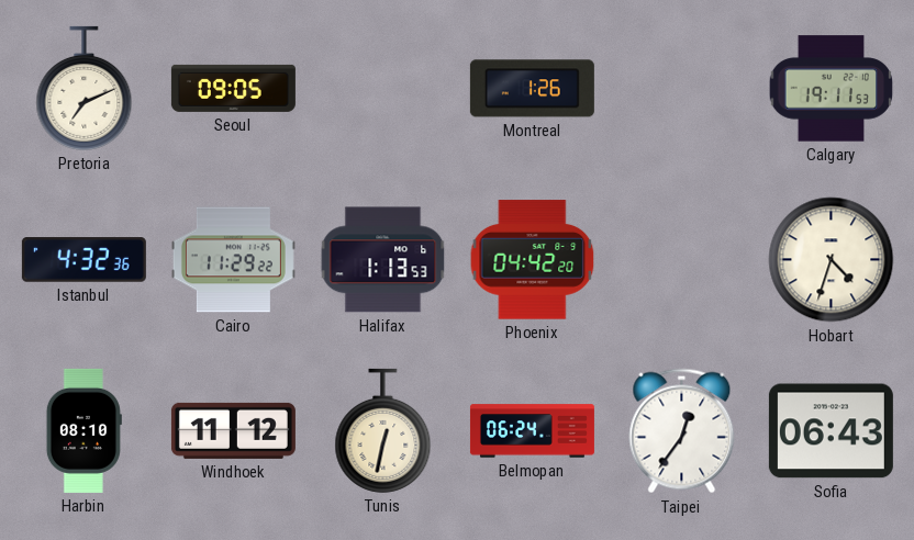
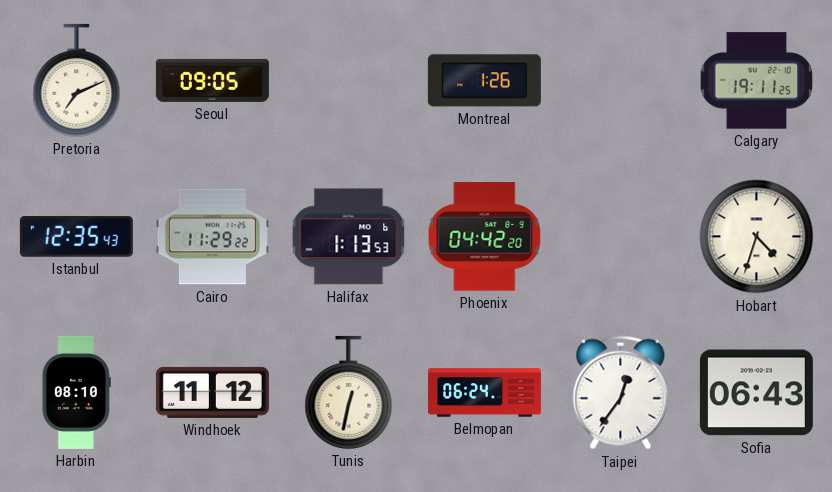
Calgary: 19:11:53 -> 19:11:25 (757, 81)
Istanbul: 4:32 -> 12:35 (76, 237)
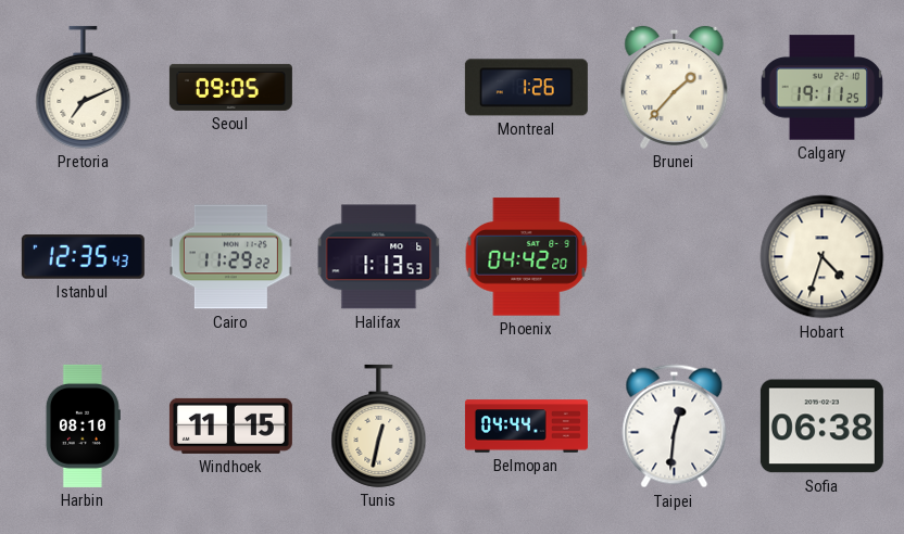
Brunei: none -> 1:37 (675, 87)
Windhoek: 11:12 -> 11:15 (230, 425)
Belmopan: 06:24 -> 04:44 (526, 427)
Taipei: 12:36 -> 12:31 (675, 427)
Sofia: 06:43 -> 06:38 (821, 427)
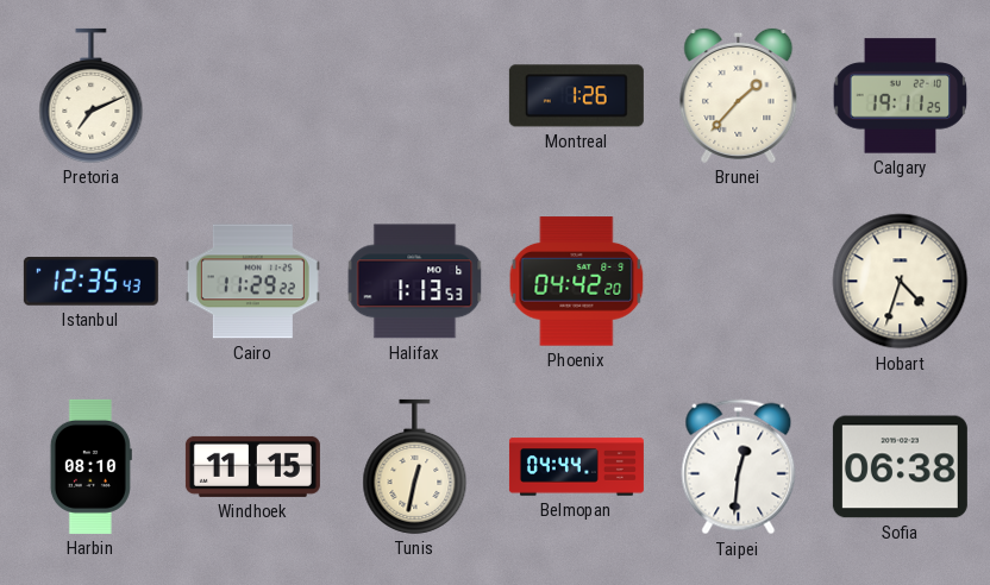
Seoul: 09:05 -> none (230, 87)
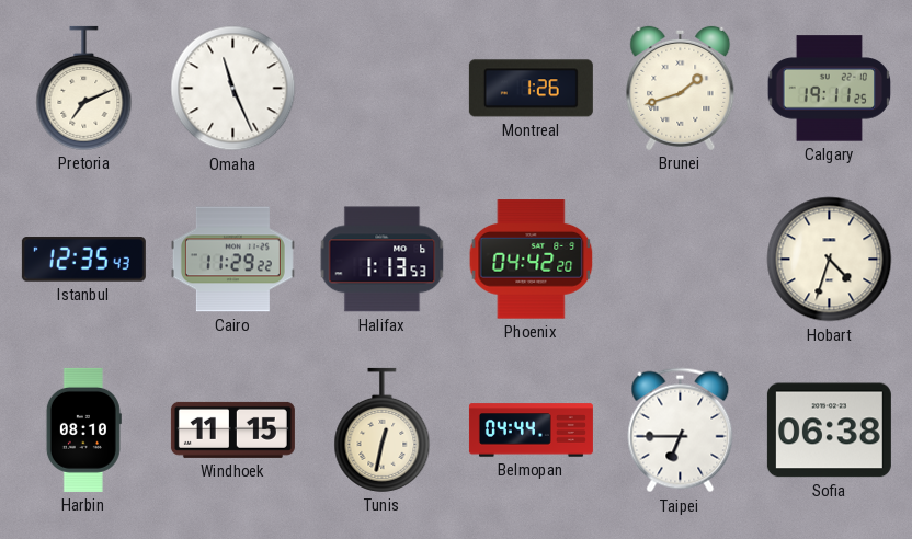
Omaha: none -> 11:26 (233, 89)
Brunei: 1:37 -> 1:42 (681, 88)
Taipei: 12:31 -> 6:45 (681, 431)
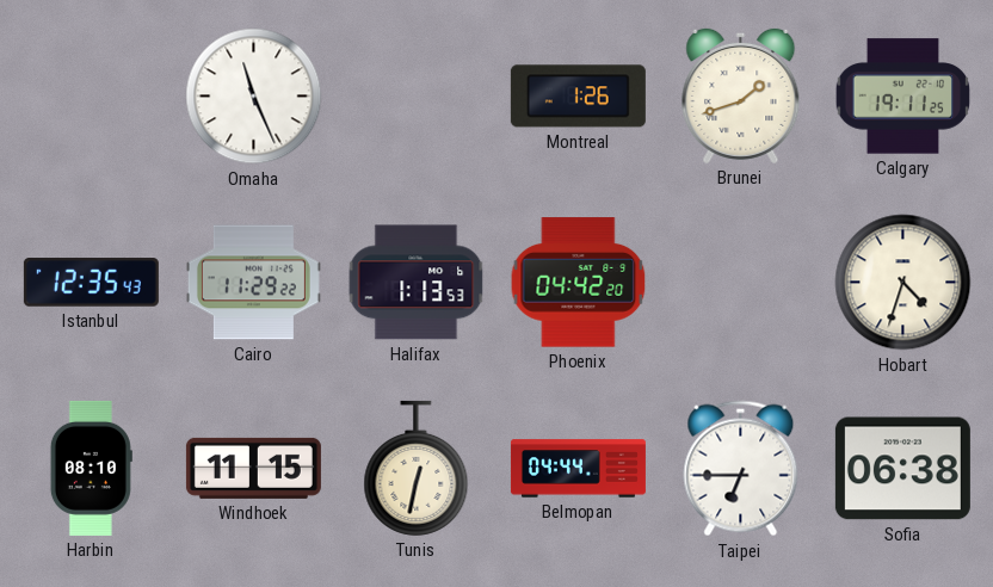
Pretoria: 7:11 -> none (84, 88)
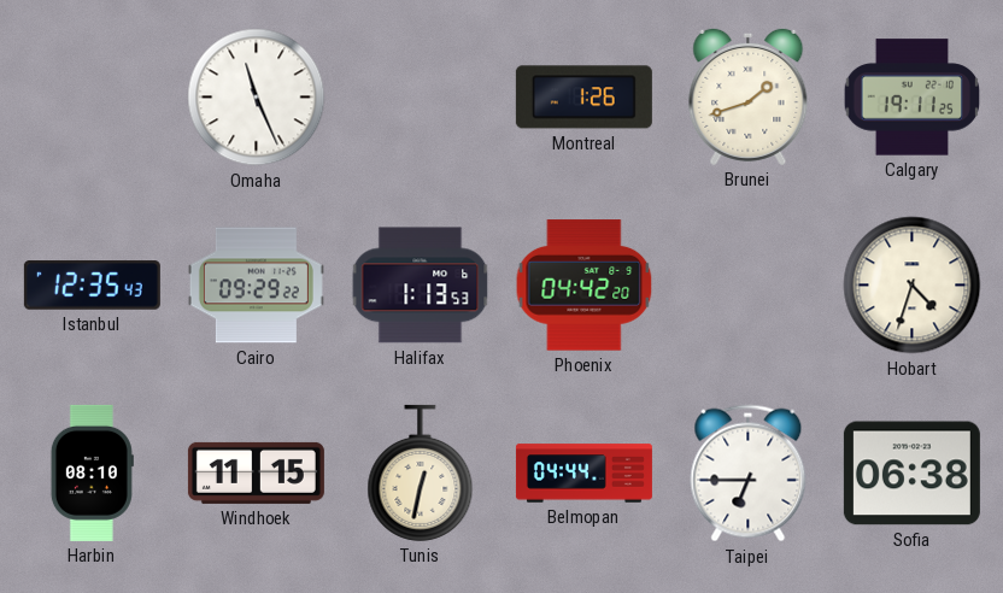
Cairo: 11:29 -> 09:29 (256, 286)
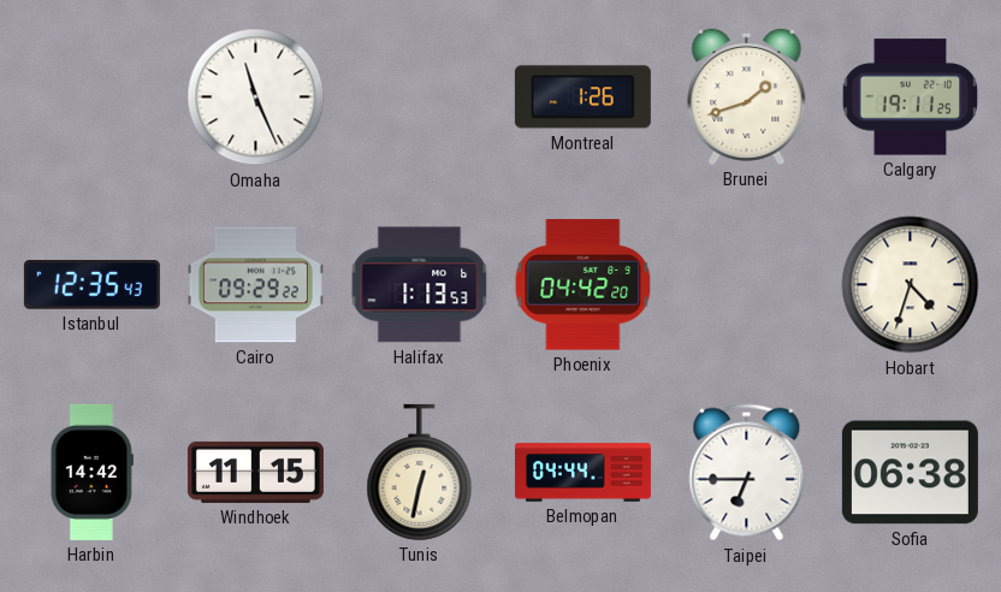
Harbin: 08:10 -> 14:42 (91, 472)
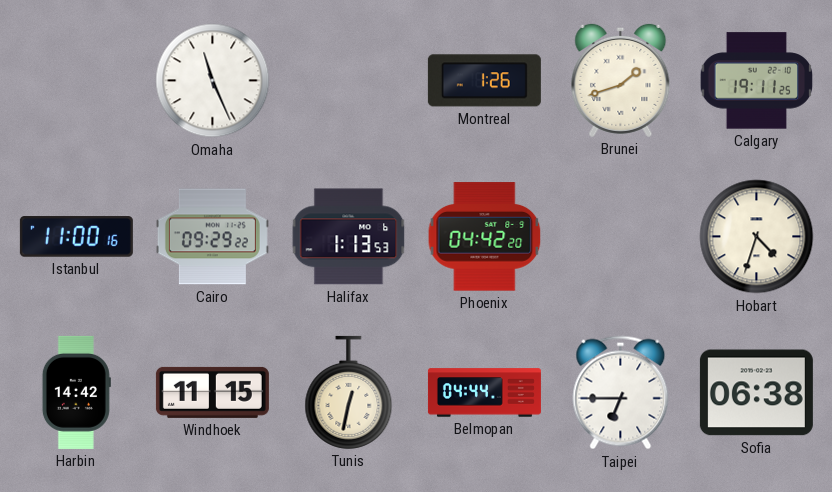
Istanbul: 12:35 -> 11:00 (76, 237)
